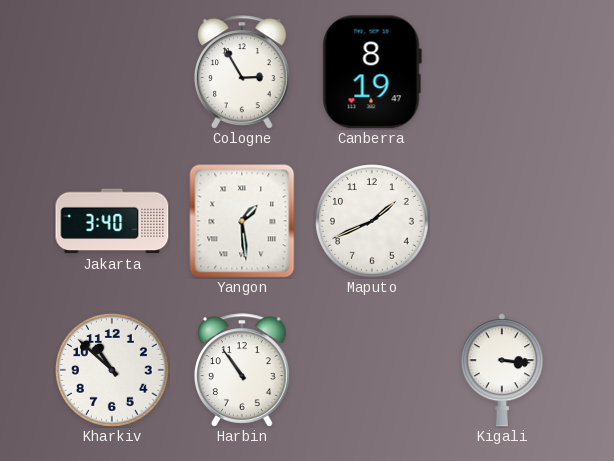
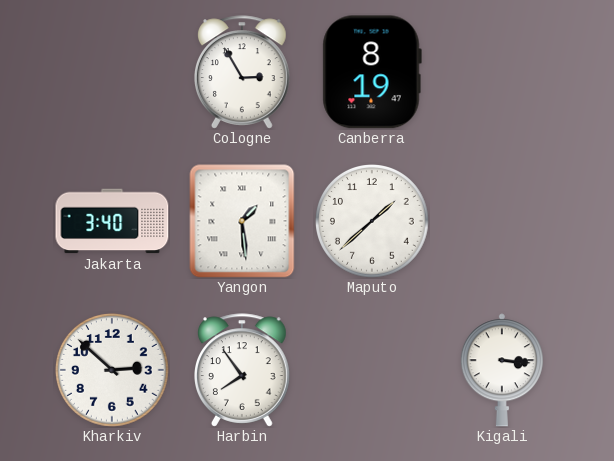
Maputo: 1:41 -> 1:38 (373, 222)
Kharkiv: 10:52 -> 2:52 (113, 371)
Harbin: 10:54 -> 7:54 (243, 370)
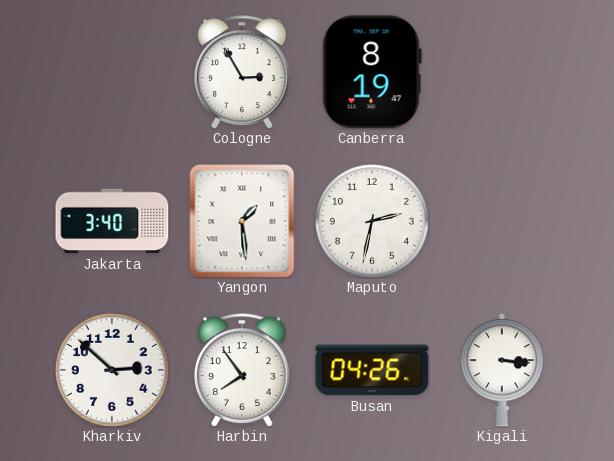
Maputo: 1:38 -> 2:32 (373, 222)
Busan: none -> 04:26 (372, 370)
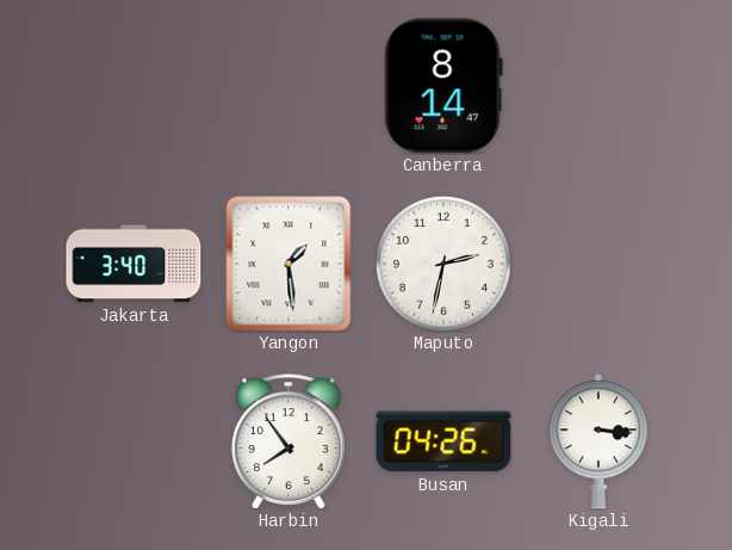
Cologne: 2:55 -> none (243, 72)
Canberra: 8:19 -> 8:14 (443, 86)
Kharkiv: 2:52 -> none (113, 371)
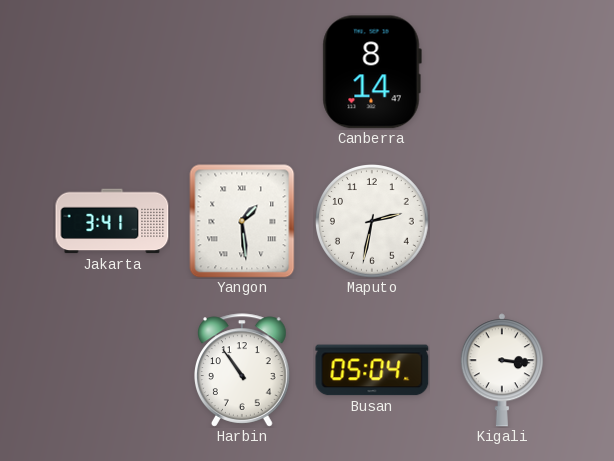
Jakarta: 3:40 -> 3:41 (112, 221)
Harbin: 7:54 -> 10:54 (243, 370)
Busan: 04:26 -> 05:04 (372, 370)
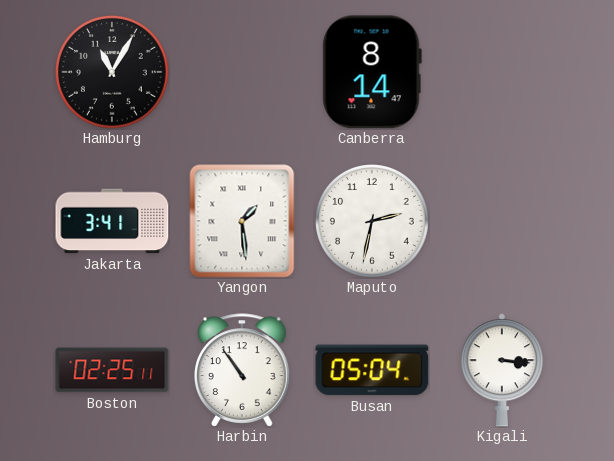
Hamburg: none -> 11:05 (113, 73)
Boston: none -> 02:25 (112, 370)
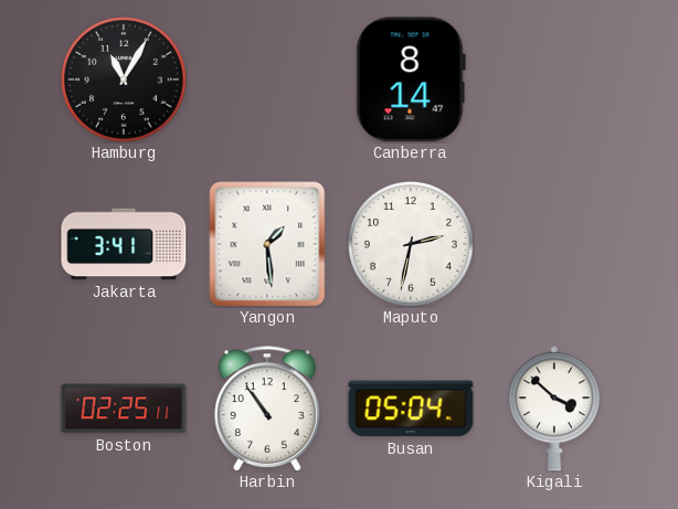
Kigali: 3:16 -> 3:52 (554, 409)
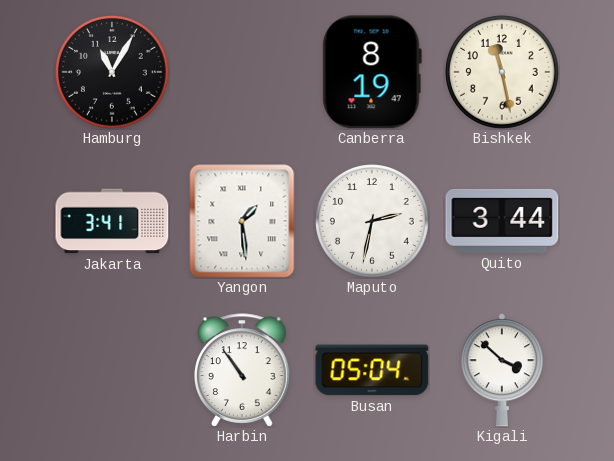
Canberra: 8:14 -> 8:19 (372, 72)
Bishkek: none -> 11:28 (503, 73)
Quito: none -> 3:44 (502, 221)
Boston: 02:25 -> none (124, 409)
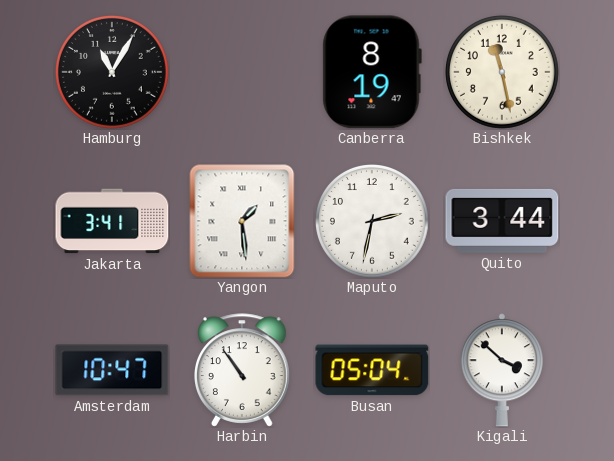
Amsterdam: none -> 10:47 (112, 370)
